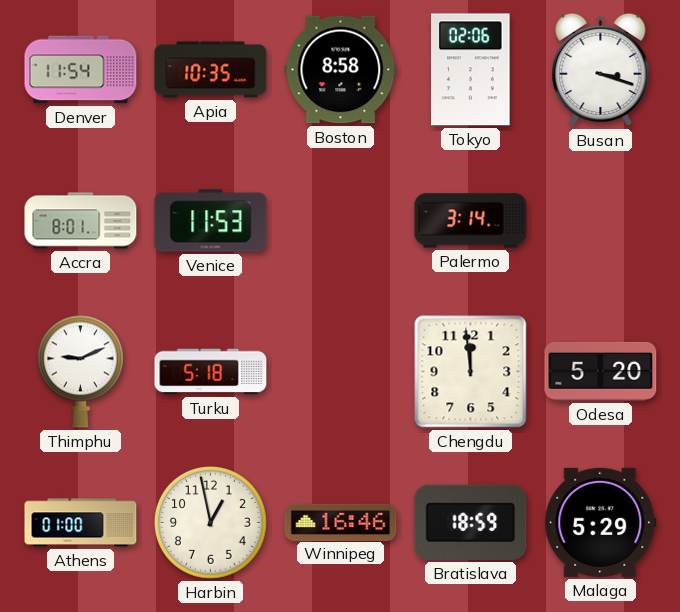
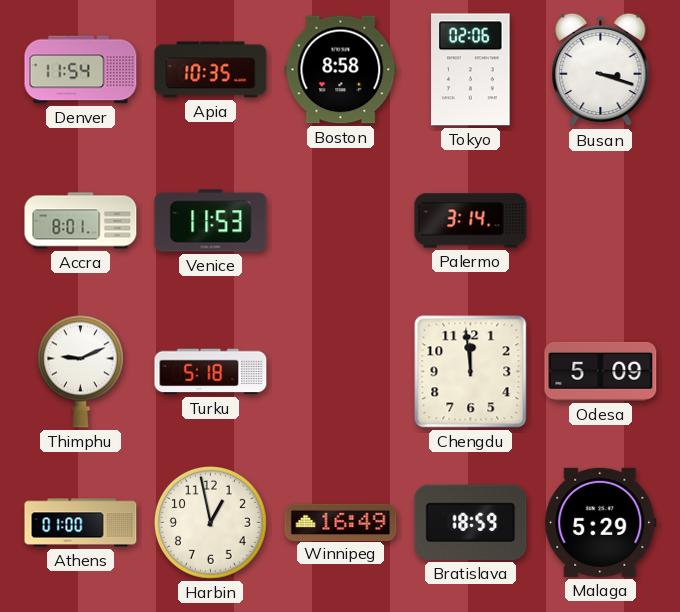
Odesa: 5:20 -> 5:09 (601, 371)
Winnipeg: 16:46 -> 16:49 (341, 522)
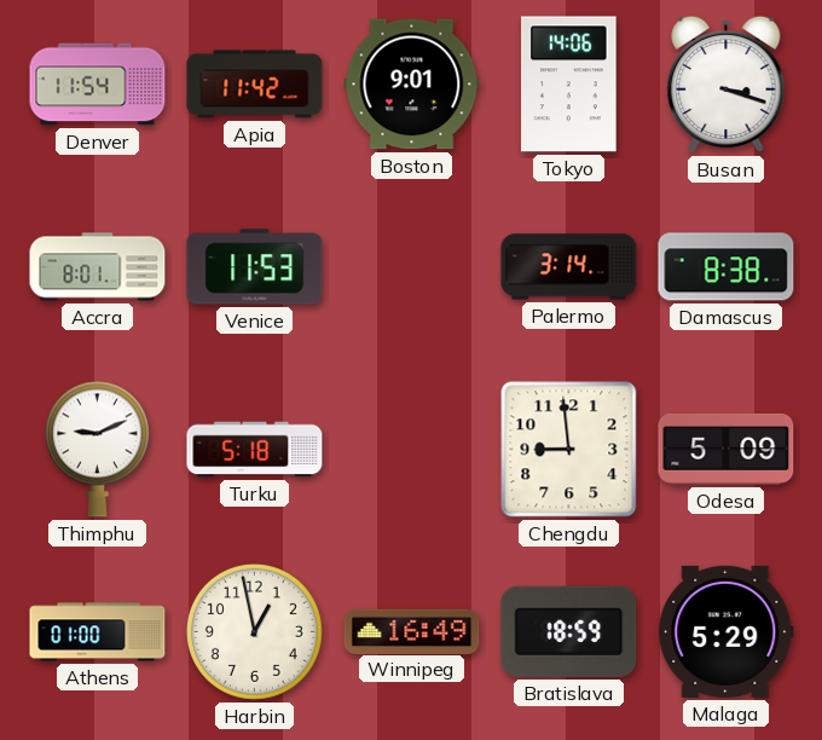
Apia: 10:35 -> 11:42 (255, 85)
Boston: 8:58 -> 9:01 (412, 85)
Tokyo: 02:06 -> 14:06 (569, 85)
Damascus: none -> 8:38 (727, 267)
Chengdu: 11:59 -> 8:59 (569, 450)
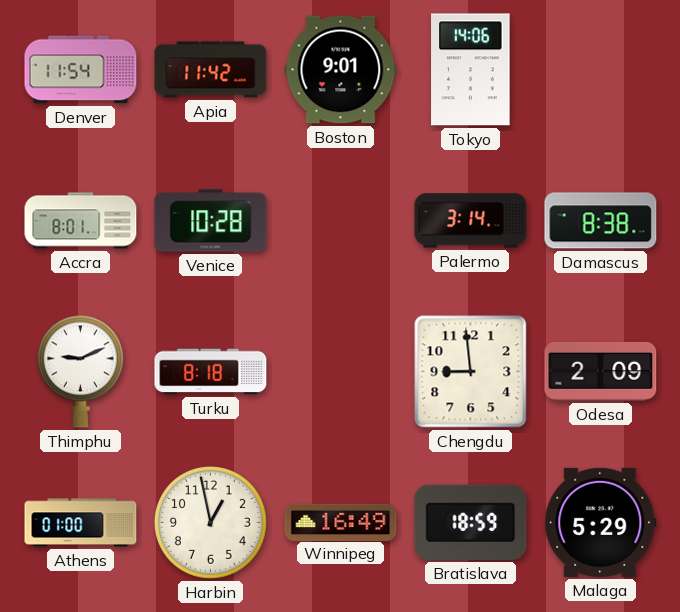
Busan: 3:18 -> none (727, 85)
Venice: 11:53 -> 10:28 (211, 221)
Turku: 5:18 -> 8:18 (211, 372)
Odesa: 5:09 -> 2:09 (601, 371)
